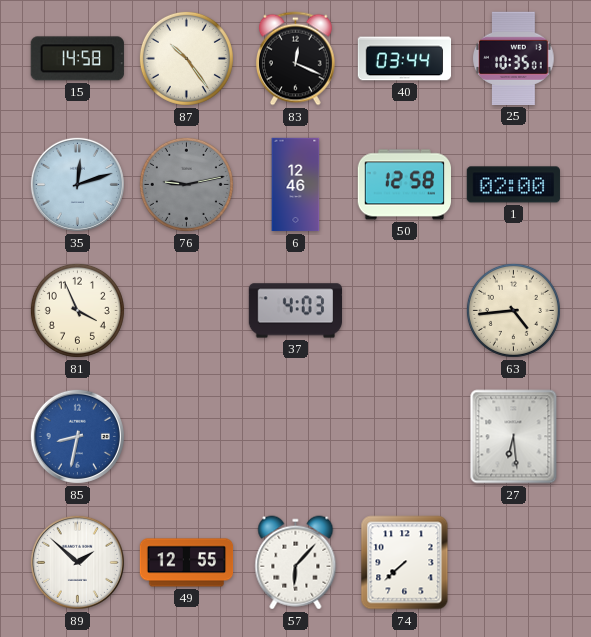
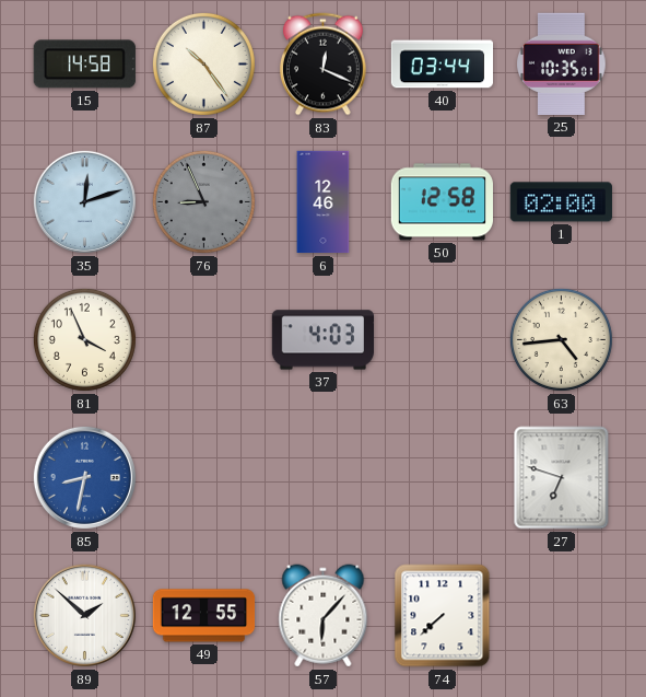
76: 9:13 -> 8:56 (203, 201)
27: 6:29 -> 6:48 (562, 478)
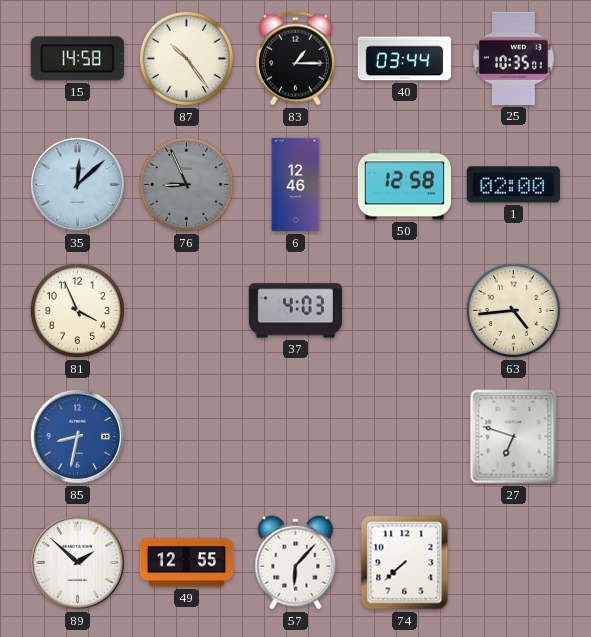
83: 12:19 -> 1:15 (295, 59)
35: 12:12 -> 12:08 (77, 184)
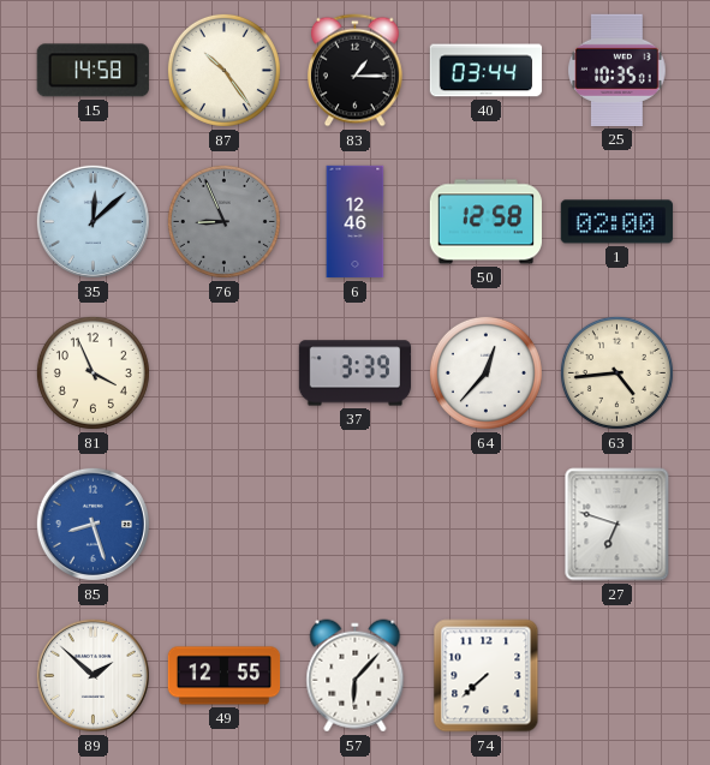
37: 4:03 -> 3:39 (354, 373)
64: none -> 12:37 (485, 372)
85: 8:32 -> 8:27 (93, 524)
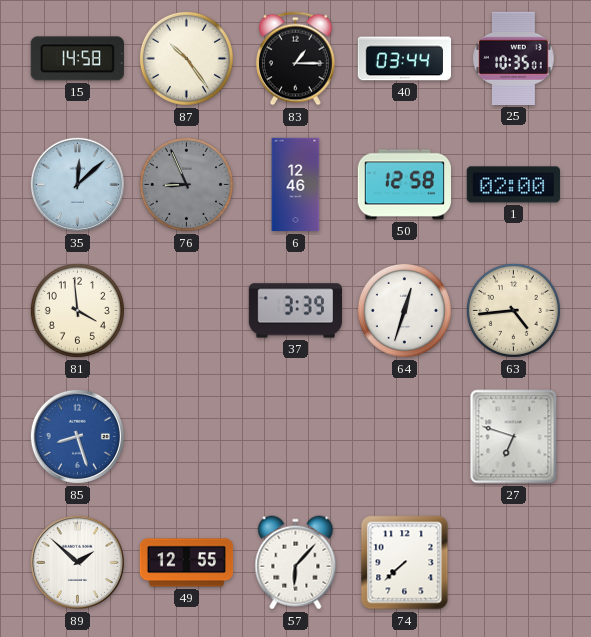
81: 3:56 -> 3:59 (77, 310)
64: 12:37 -> 12:33 (404, 310)
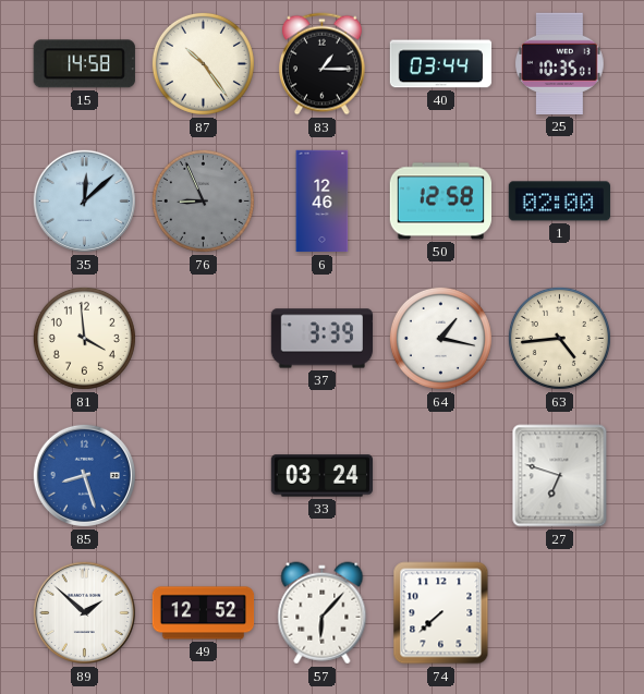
64: 12:33 -> 1:17 (440, 338)
33: none -> 03:24 (321, 476)
49: 12:55 -> 12:52 (204, 613)
